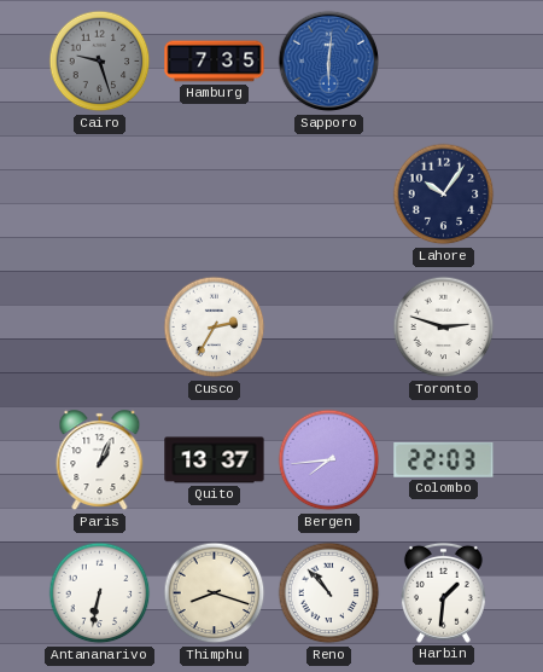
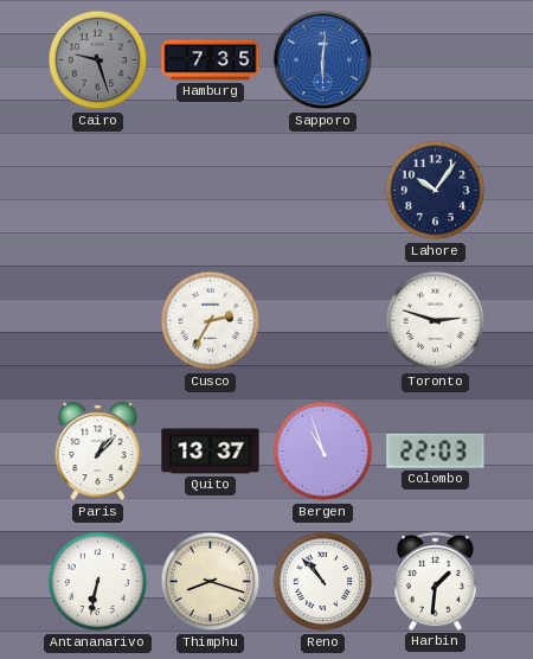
Paris: 1:04 -> 1:07 (98, 452)
Bergen: 7:44 -> 10:57 (323, 452)
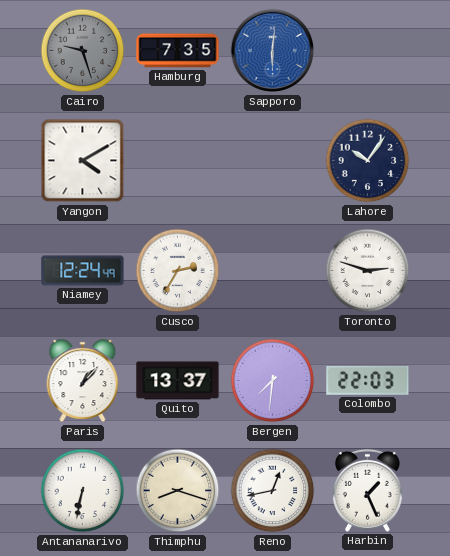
Yangon: none -> 4:10 (83, 161)
Niamey: none -> 12:24 (83, 271)
Bergen: 10:57 -> 7:31 (273, 381)
Reno: 10:53 -> 12:43 (273, 491)
Harbin: 1:31 -> 1:26 (367, 490)
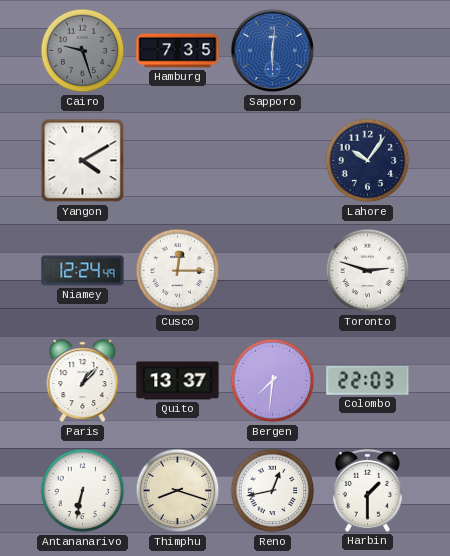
Cusco: 2:35 -> 12:15 (178, 271)
Harbin: 1:26 -> 1:30 (367, 490)
